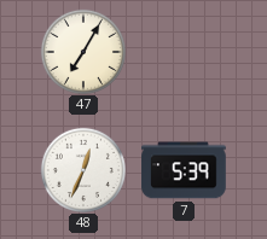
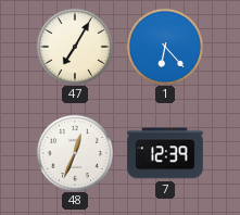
1: none -> 6:23 (164, 46)
7: 5:39 -> 12:39 (165, 153)
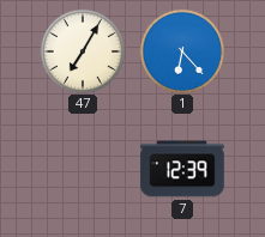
48: 12:34 -> none (74, 152)
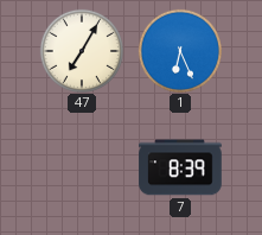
1: 6:23 -> 6:26 (179, 50)
7: 12:39 -> 8:39 (180, 167)
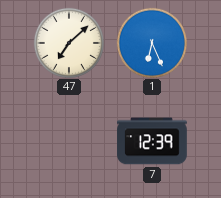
47: 7:05 -> 7:08 (68, 42)
7: 8:39 -> 12:39 (152, 141)
